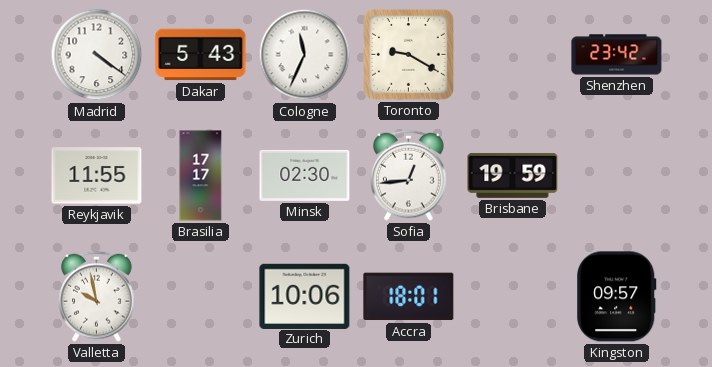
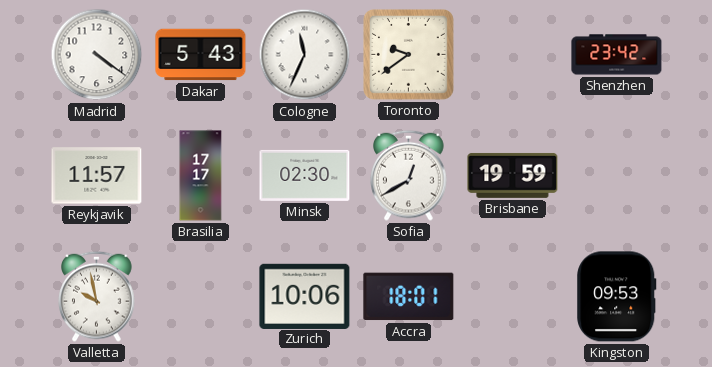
Toronto: 9:20 -> 9:39 (409, 55)
Reykjavik: 11:55 -> 11:57 (97, 176)
Sofia: 12:44 -> 12:40 (409, 175)
Kingston: 09:57 -> 09:53 (617, 297)
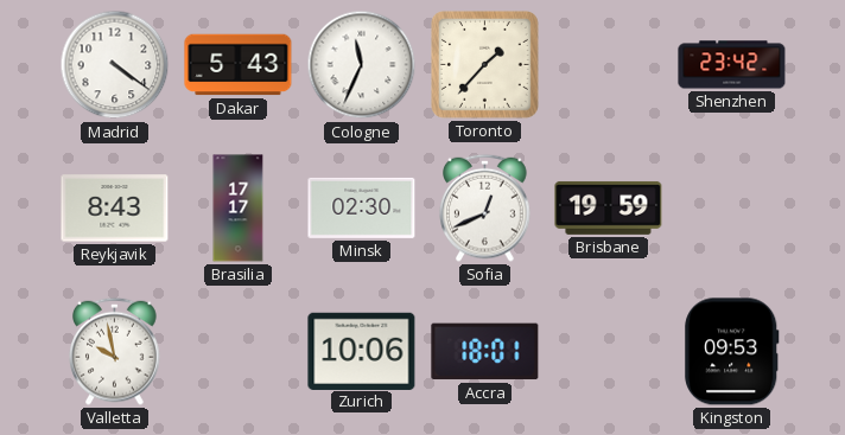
Toronto: 9:39 -> 1:37 (485, 65)
Reykjavik: 11:57 -> 8:43 (115, 209)
Sofia: 12:40 -> 12:41 (485, 207)
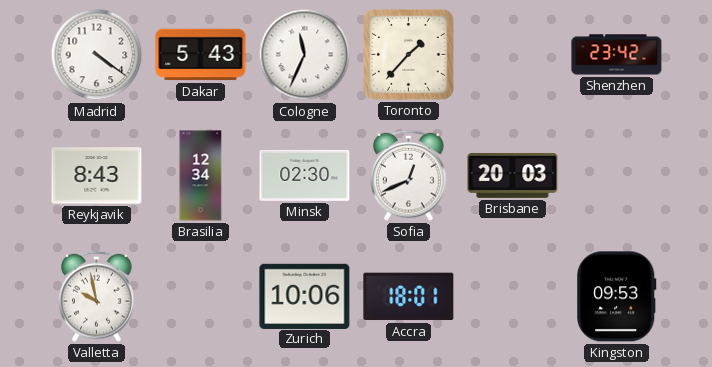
Brasilia: 17:17 -> 12:34 (201, 176)
Brisbane: 19:59 -> 20:03 (513, 175)
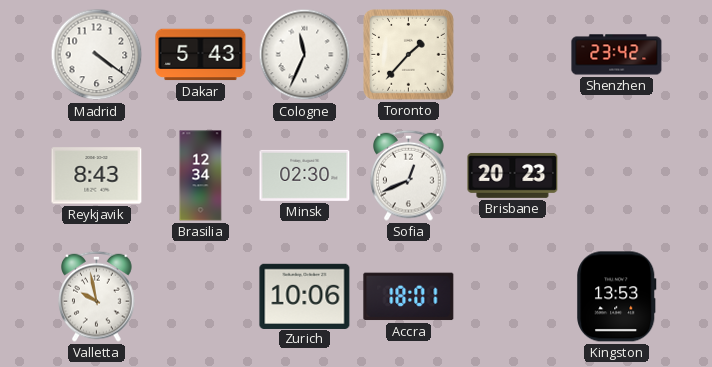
Brisbane: 20:03 -> 20:23 (513, 175)
Kingston: 09:53 -> 13:53 (617, 297)
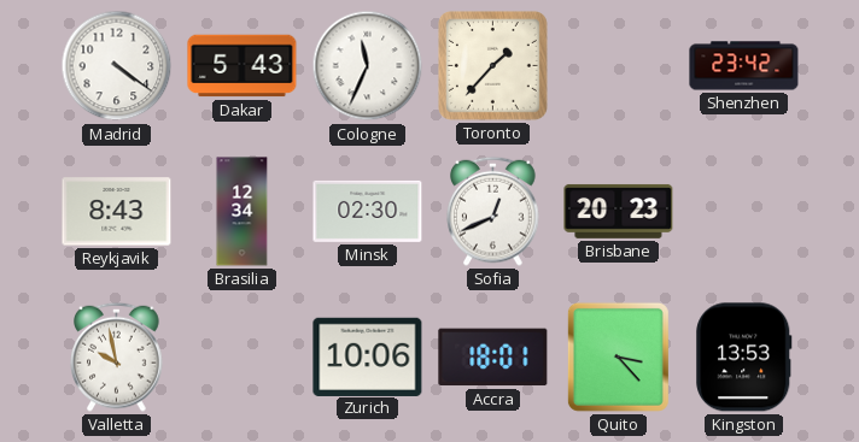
Quito: none -> 3:23 (618, 356)
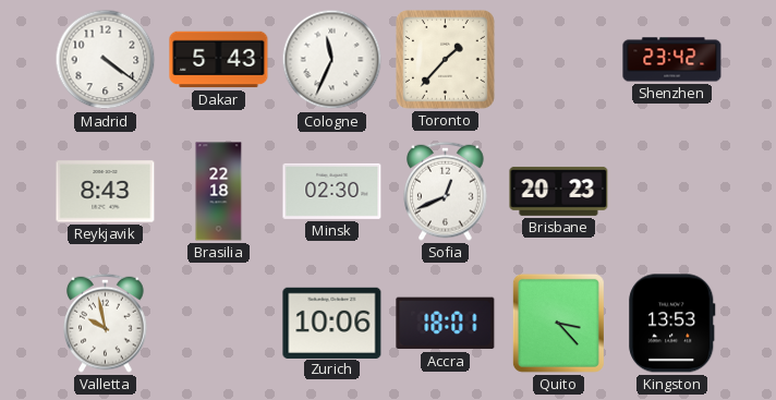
Brasilia: 12:34 -> 22:18 (219, 192)
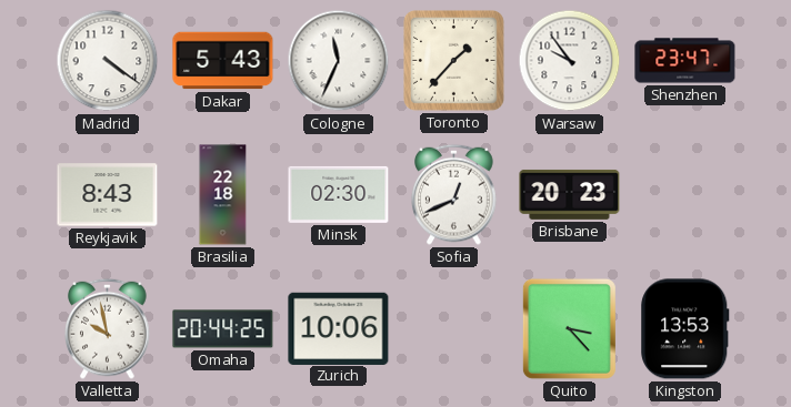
Warsaw: none -> 9:54 (570, 61)
Shenzhen: 23:42 -> 23:47 (685, 61)
Omaha: none -> 20:44 (223, 329)
Accra: 18:01 -> none (446, 324)
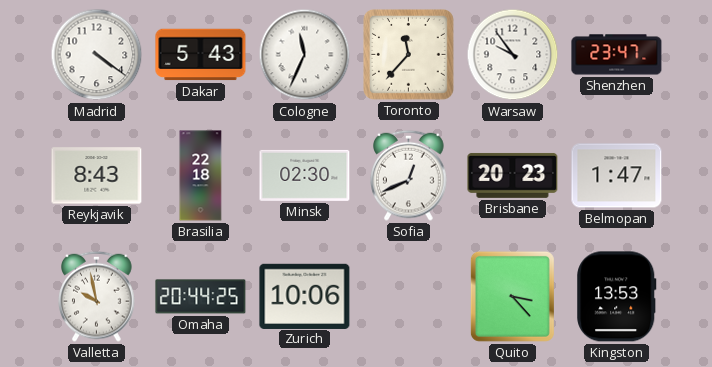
Toronto: 1:37 -> 11:37 (409, 55)
Belmopan: none -> 1:47 (617, 176)
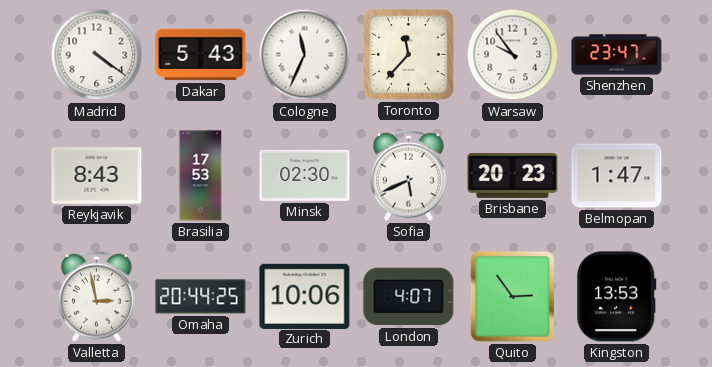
Brasilia: 22:18 -> 17:53 (201, 176)
Sofia: 12:41 -> 5:41 (409, 175)
Valletta: 9:58 -> 2:58 (97, 296)
London: none -> 4:07 (409, 297)
Quito: 3:23 -> 2:54 (512, 296)
